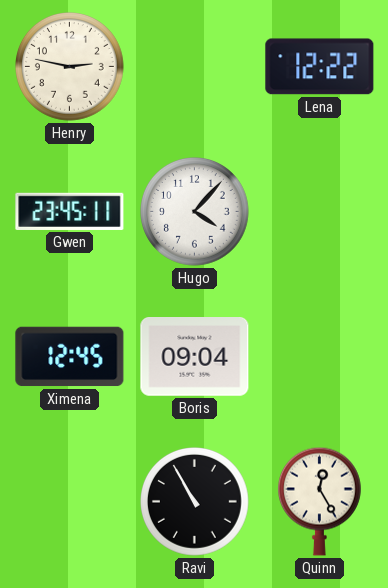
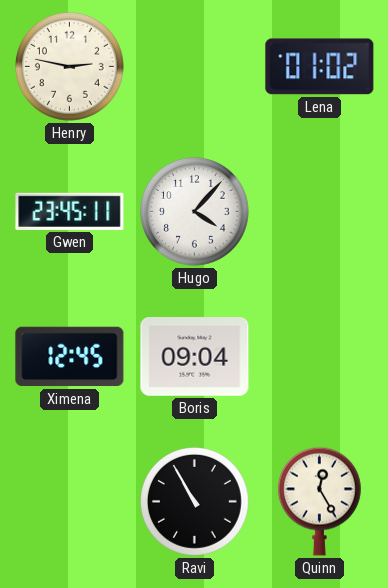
Lena: 12:22 -> 01:02 (320, 67)
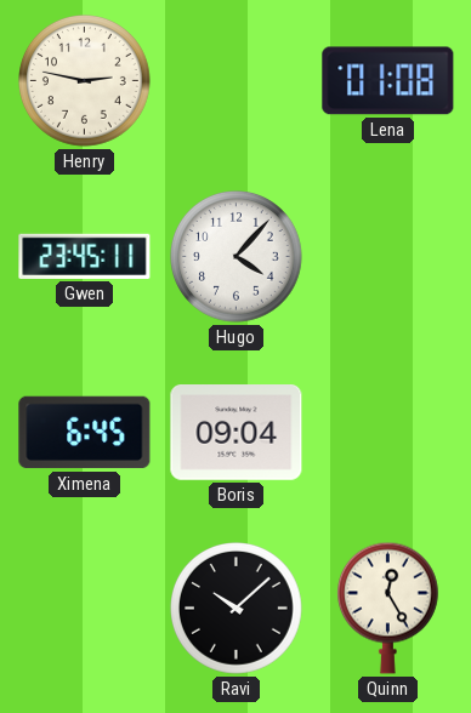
Lena: 01:02 -> 01:08 (388, 81)
Ximena: 12:45 -> 6:45 (85, 433)
Ravi: 10:55 -> 10:08 (237, 609)
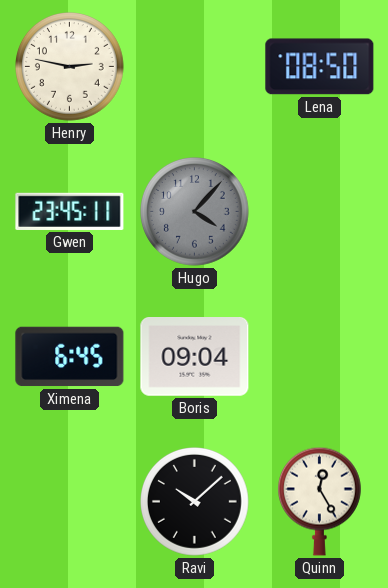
Lena: 01:08 -> 08:50 (320, 67)
Hugo dial: white -> grey (195, 212)
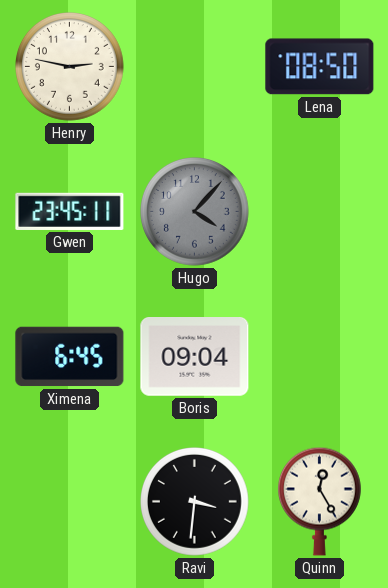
Ravi: 10:08 -> 3:31 (195, 502)
